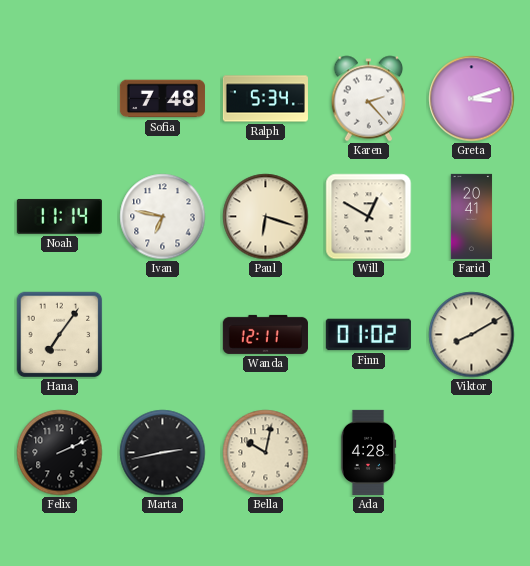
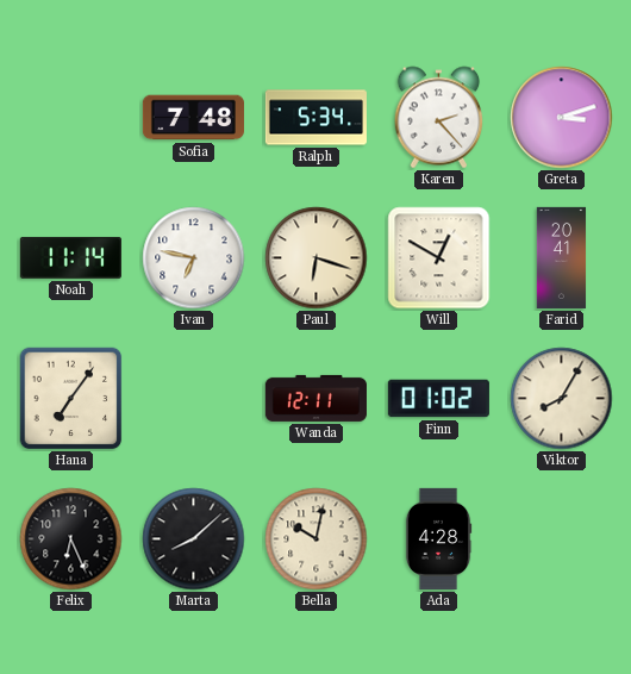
Viktor: 8:10 -> 8:05 (562, 399)
Felix: 2:11 -> 6:26 (71, 539)
Marta: 2:43 -> 8:08 (194, 539)
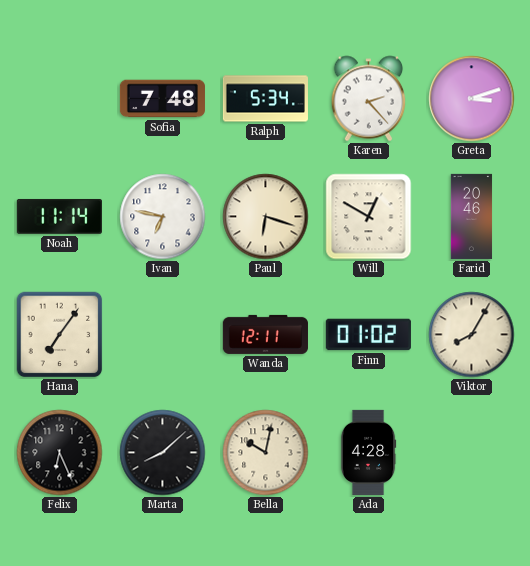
Farid: 20:41 -> 20:46 (472, 216)
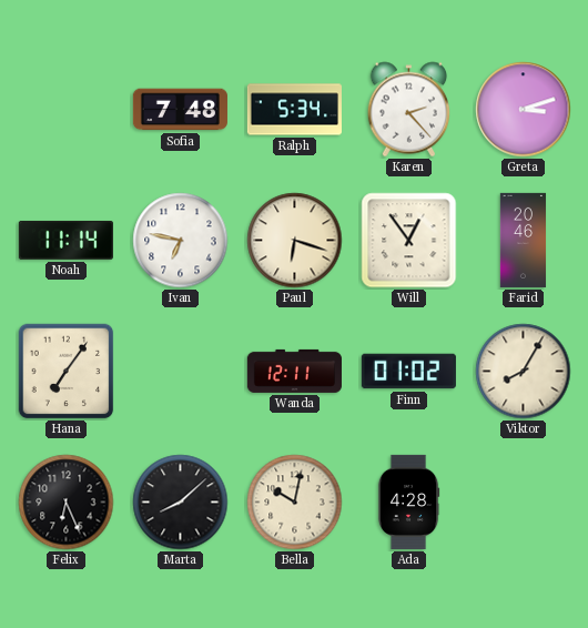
Will: 12:50 -> 12:54 (409, 241)
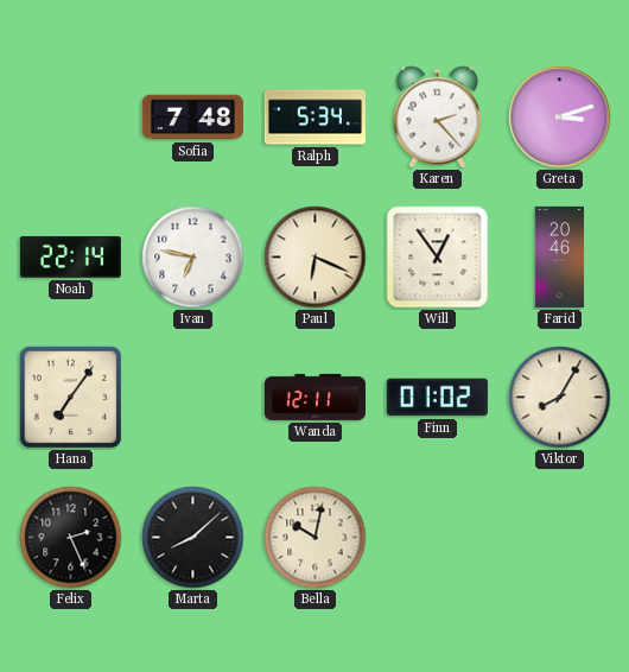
Noah: 11:14 -> 22:14 (70, 256)
Paul: 6:18 -> 6:19 (316, 258)
Felix: 6:26 -> 2:26 (71, 538)
Ada: 4:28 -> none (408, 502)
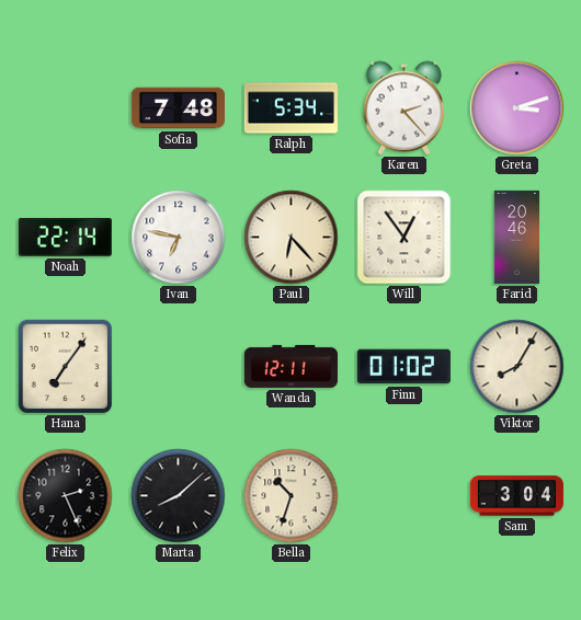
Paul: 6:19 -> 6:23 (292, 238)
Bella: 10:02 -> 10:33 (292, 496)
Sam: none -> 3:04 (516, 496)
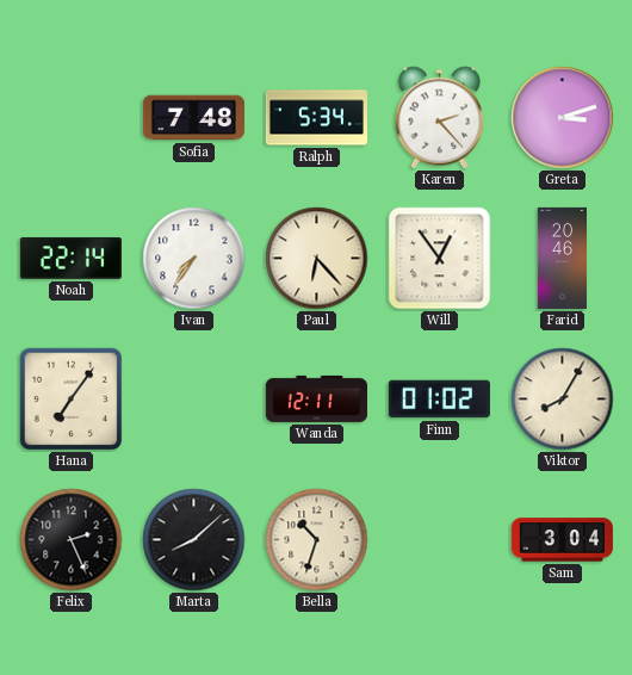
Ivan: 6:47 -> 7:36 (194, 259)
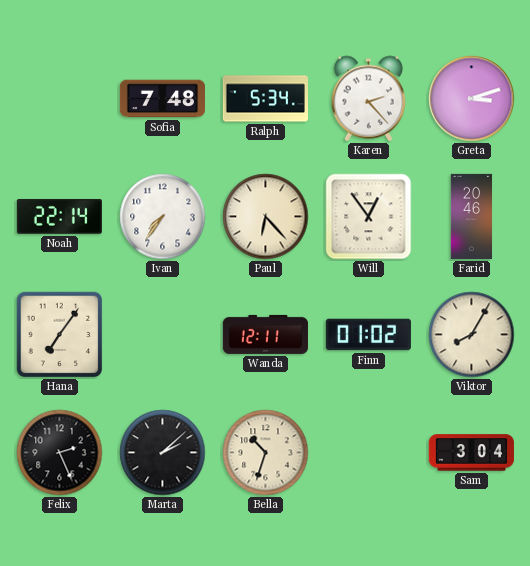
Marta: 8:08 -> 2:08 (163, 453)
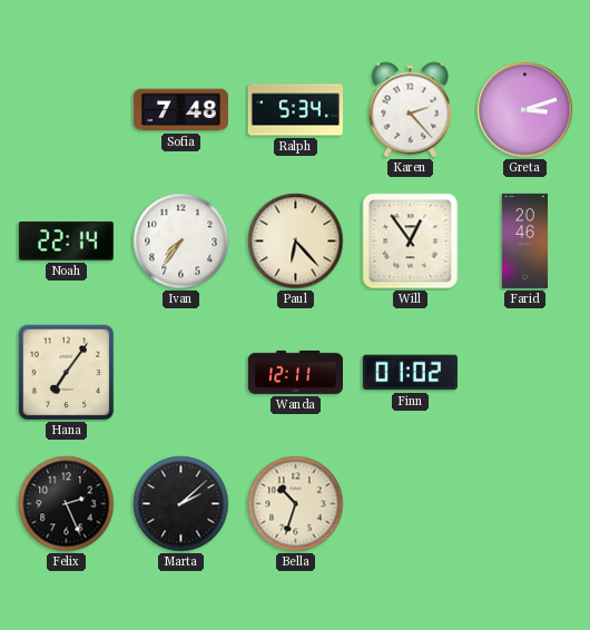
Viktor: 8:05 -> none (472, 335)
Sam: 3:04 -> none (471, 453)
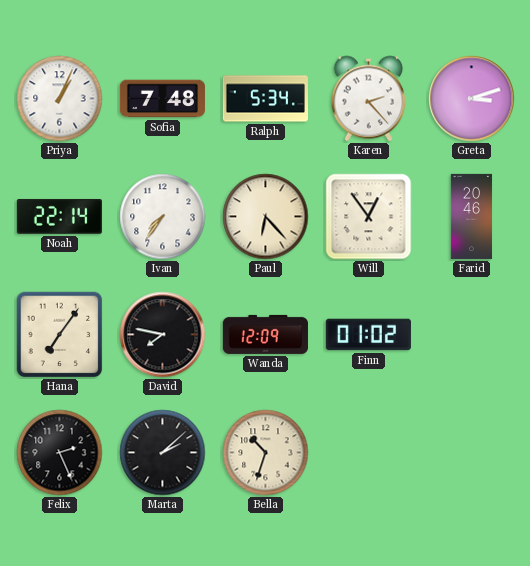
Priya: none -> 1:04 (60, 99)
David: none -> 7:47 (163, 335)
Wanda: 12:11 -> 12:09 (265, 334)
